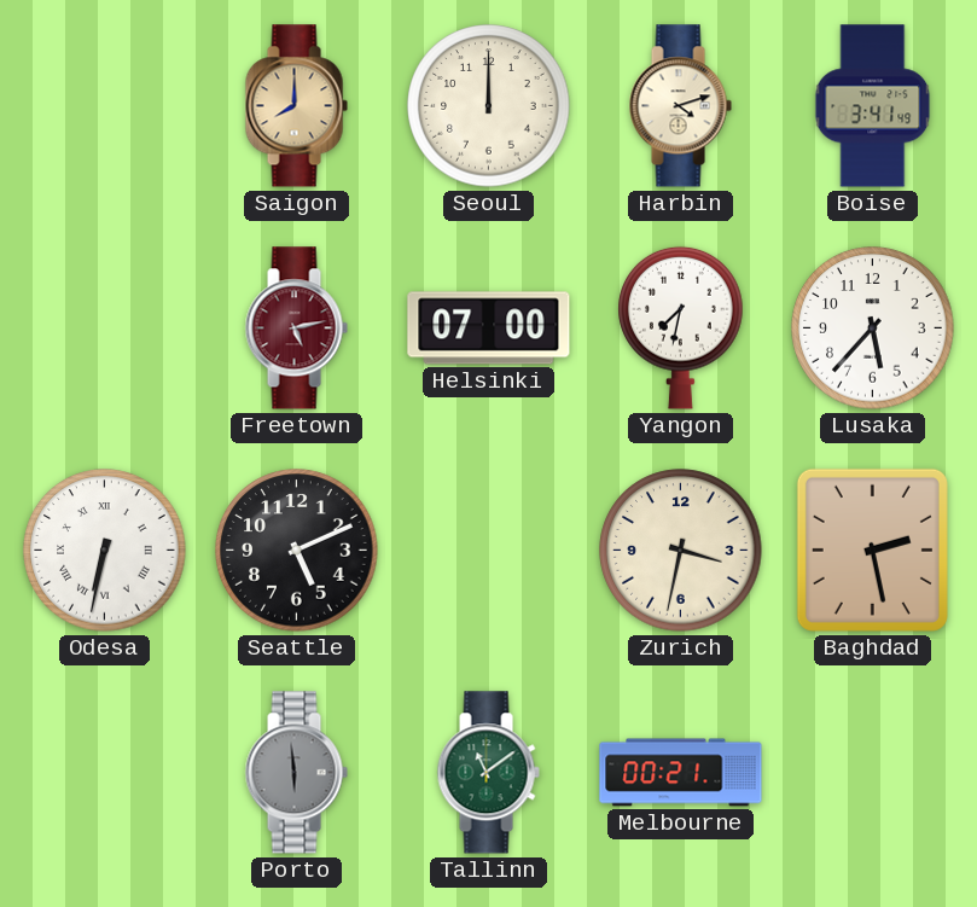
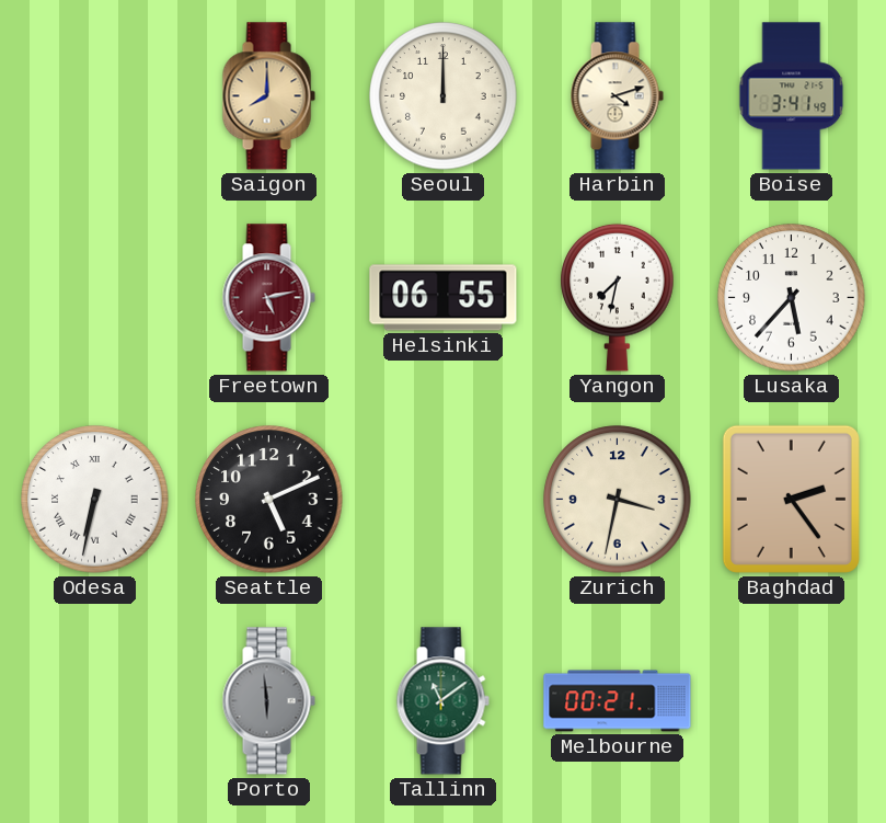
Helsinki: 07:00 -> 06:55 (444, 298)
Baghdad: 2:28 -> 2:24 (791, 499)
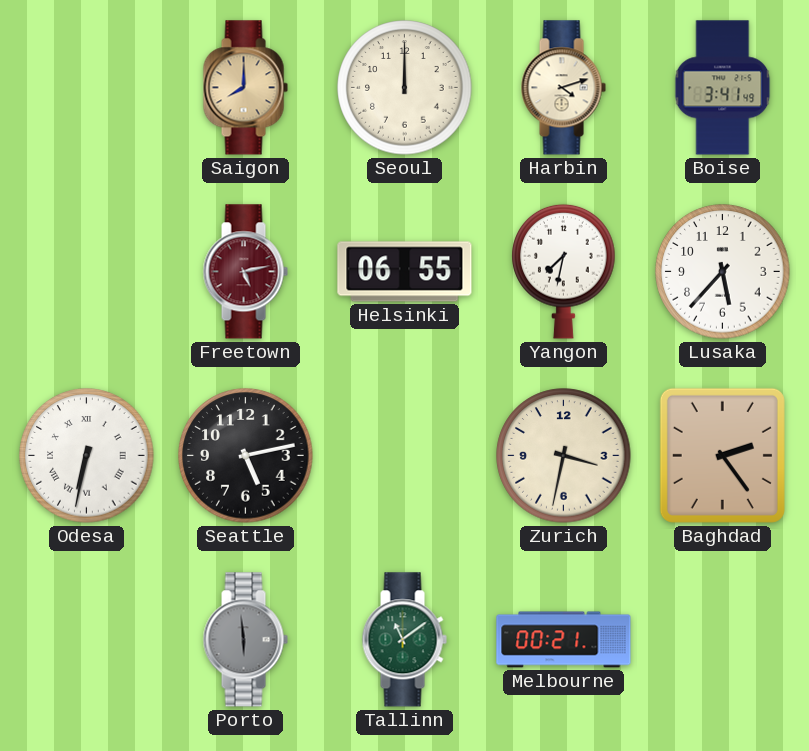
Seattle: 5:11 -> 5:13 (246, 456)
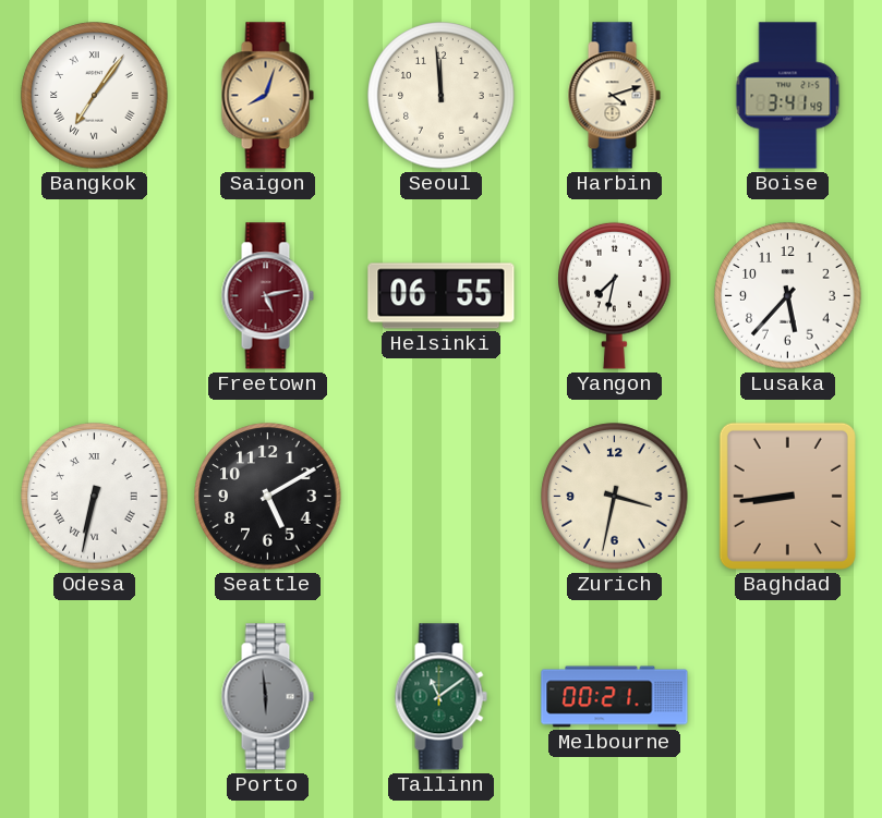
Bangkok: none -> 7:06 (95, 96)
Saigon: 8:00 -> 8:03 (267, 96)
Seoul: 12:00 -> 11:59 (442, 96)
Seattle: 5:13 -> 5:10 (268, 497)
Baghdad: 2:24 -> 8:44 (787, 496)
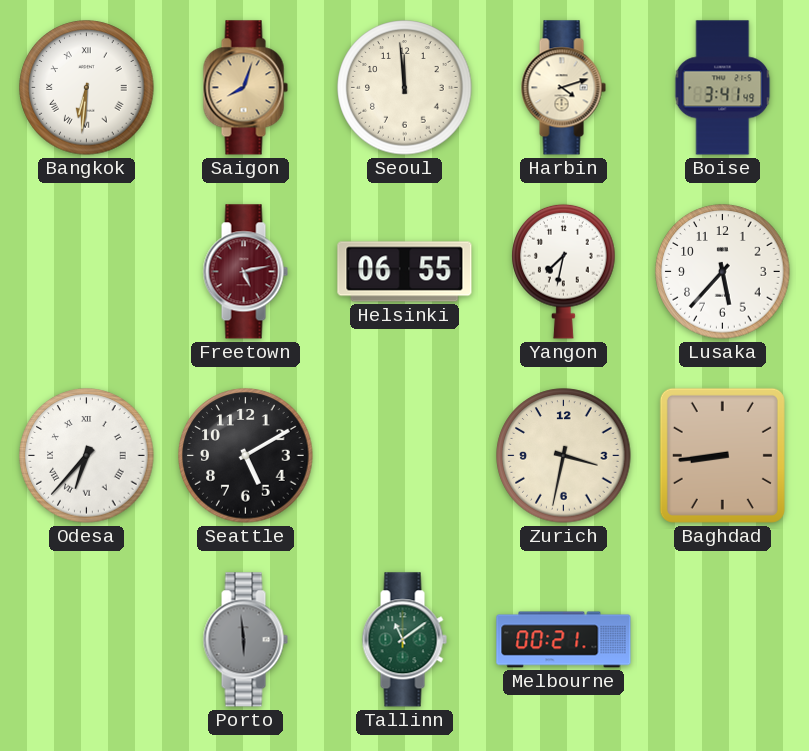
Bangkok: 7:06 -> 6:31 (87, 88)
Odesa: 6:32 -> 6:37 (87, 456)
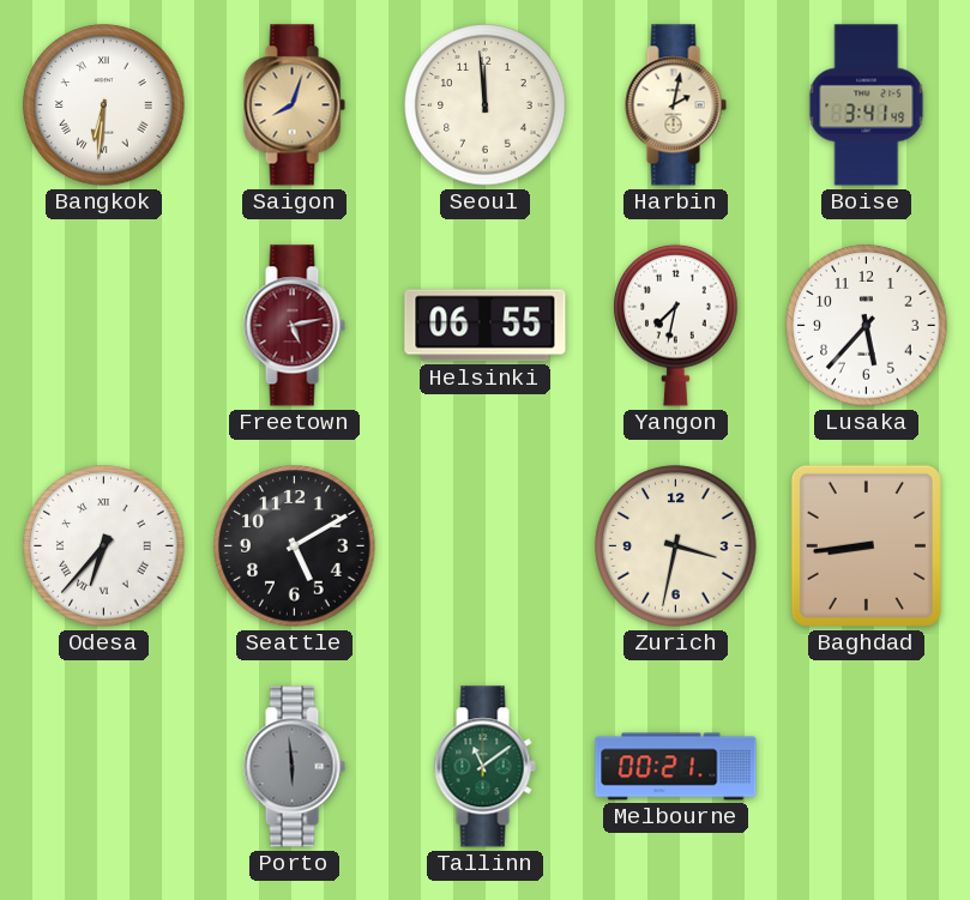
Harbin: 4:12 -> 2:02 (675, 105)
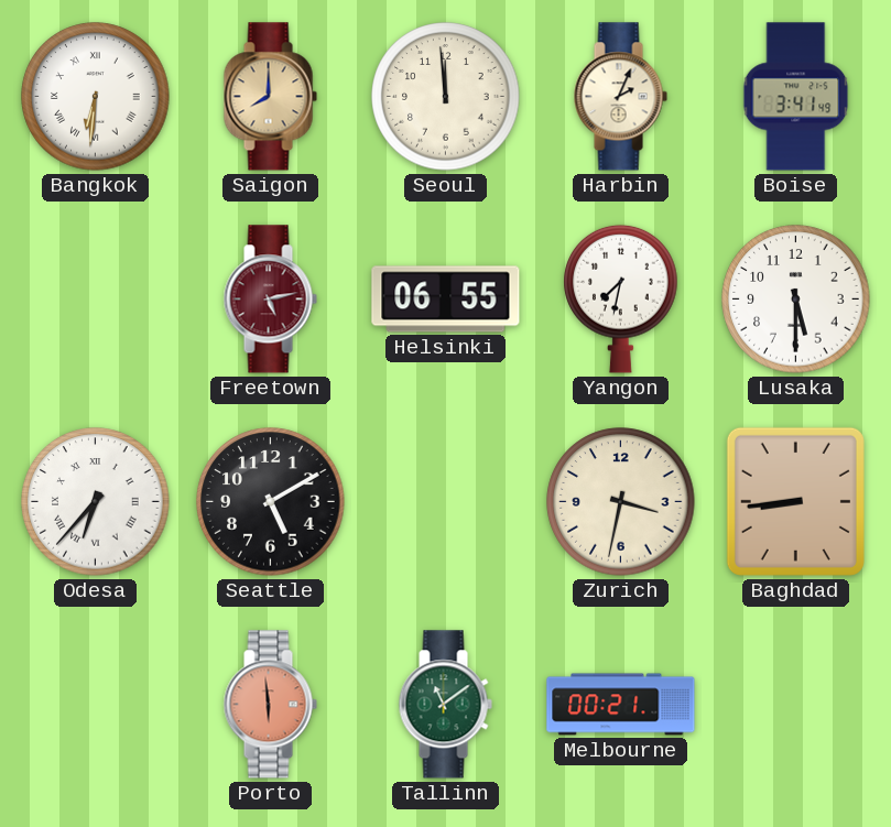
Saigon: 8:03 -> 8:00 (270, 97)
Harbin: 2:02 -> 2:04 (620, 97)
Lusaka: 5:37 -> 5:30 (796, 300)
Porto dial: grey -> salmon (270, 705)
